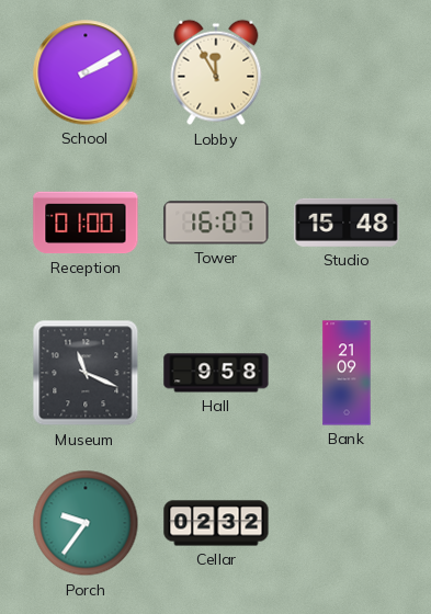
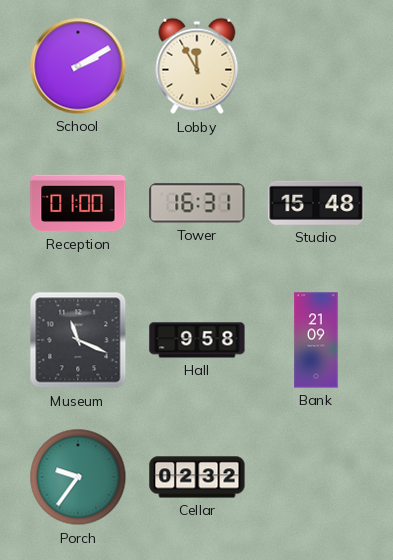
Tower: 16:07 -> 16:31 (197, 203)
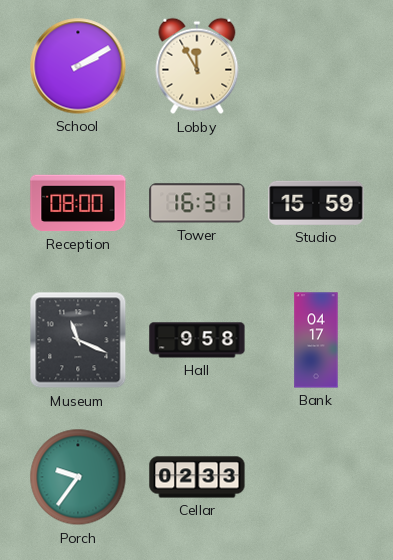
Reception: 01:00 -> 08:00 (78, 203)
Studio: 15:48 -> 15:59 (316, 203)
Bank: 21:09 -> 04:17 (316, 340)
Cellar: 02:32 -> 02:33 (197, 477)
